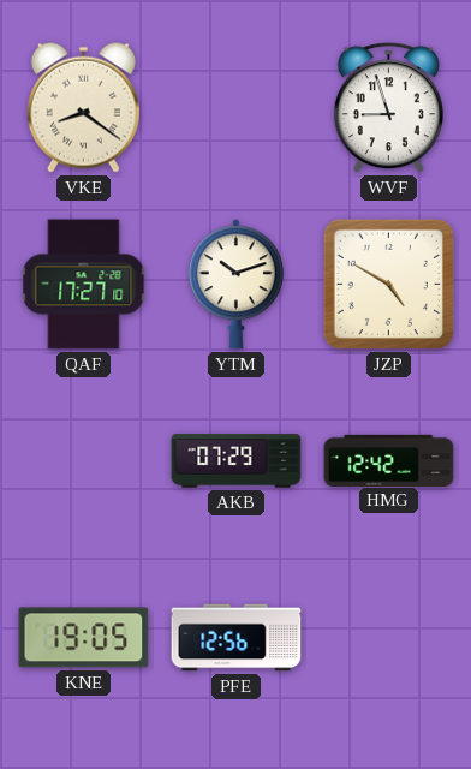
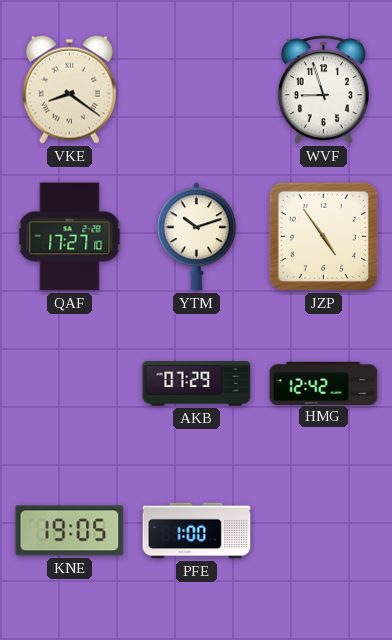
JZP: 4:50 -> 4:54 (323, 236)
PFE: 12:56 -> 1:00 (197, 531)
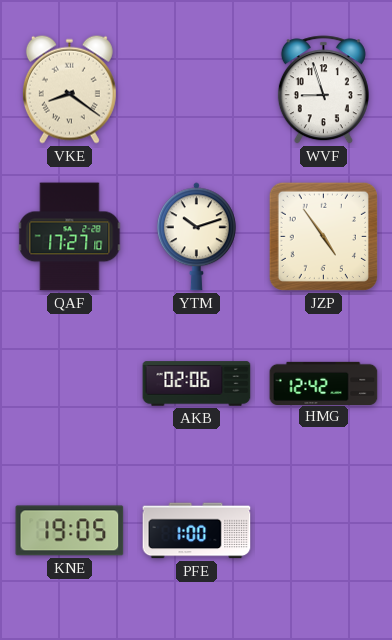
AKB: 07:29 -> 02:06 (197, 384)
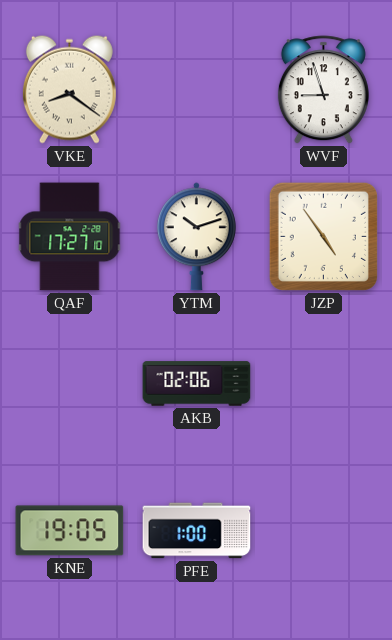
HMG: 12:42 -> none (324, 383)
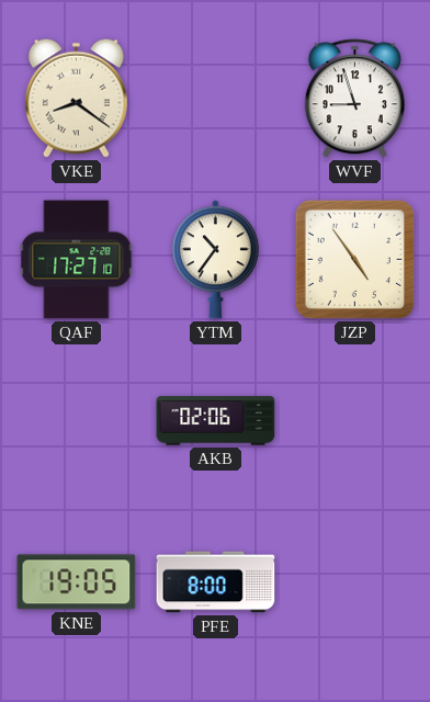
YTM: 10:12 -> 10:36 (215, 260)
PFE: 1:00 -> 8:00 (216, 582)
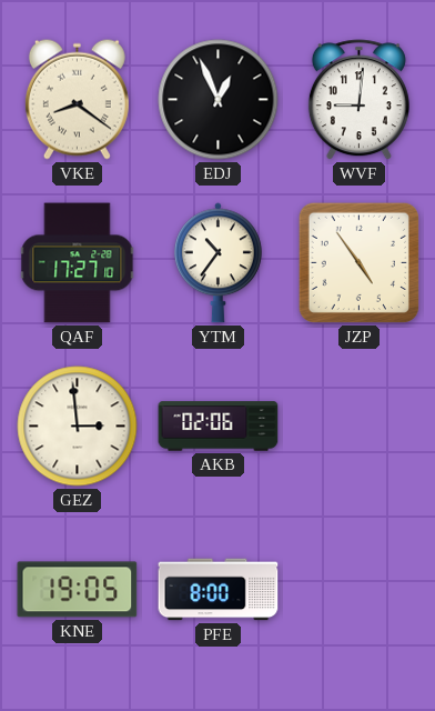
EDJ: none -> 12:56 (219, 100)
WVF: 8:57 -> 9:01 (358, 100)
GEZ: none -> 2:59 (78, 427)
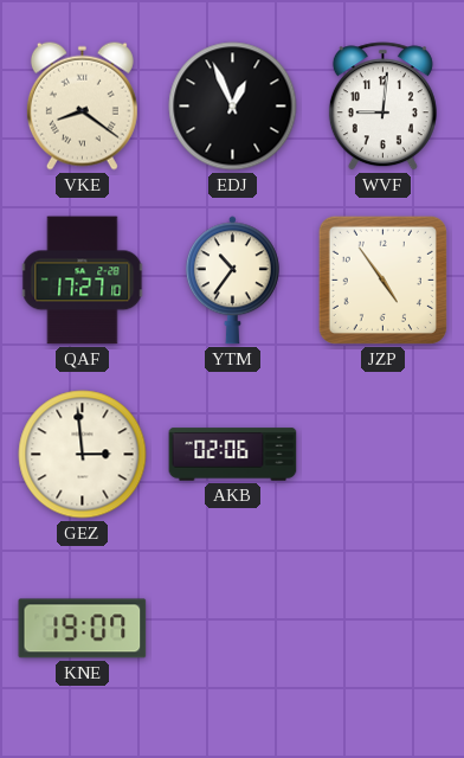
KNE: 19:05 -> 19:07 (83, 629)
PFE: 8:00 -> none (219, 590)
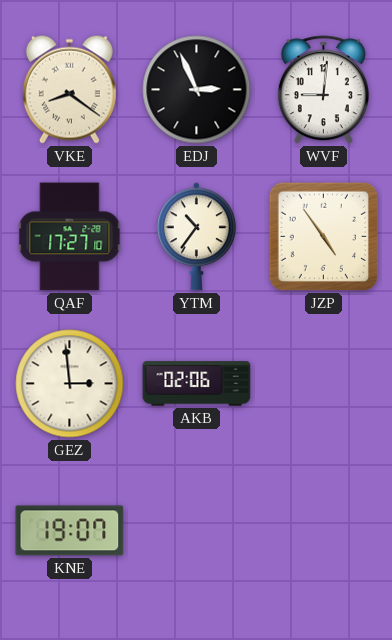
EDJ: 12:56 -> 2:56 (197, 90)
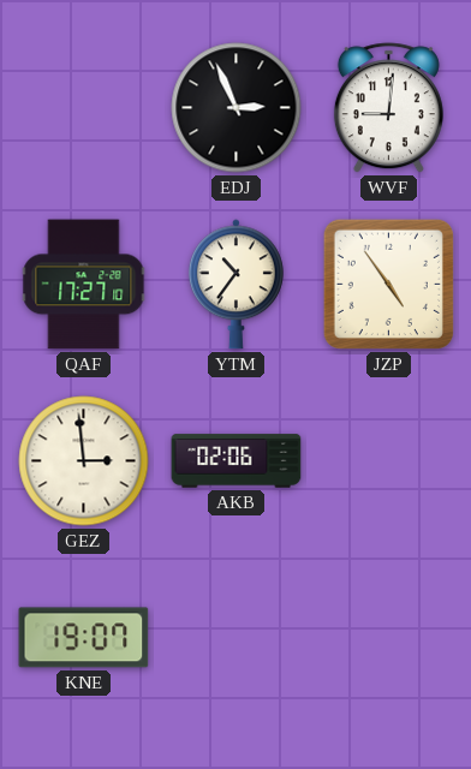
VKE: 8:21 -> none (69, 89)
